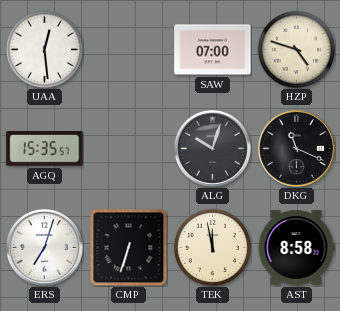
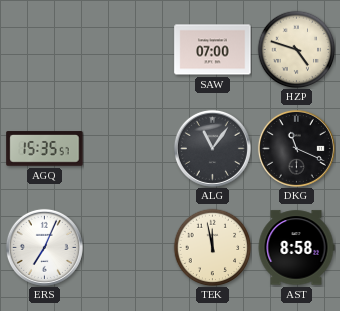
UAA: 12:29 -> none (44, 49)
ALG: 10:03 -> 11:06 (212, 148)
ERS: 7:03 -> 7:04 (44, 247)
CMP: 6:33 -> none (128, 247)
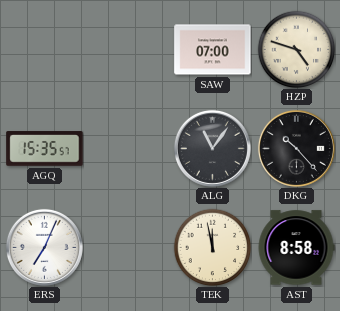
DKG: 11:19 -> 10:23 (296, 148)
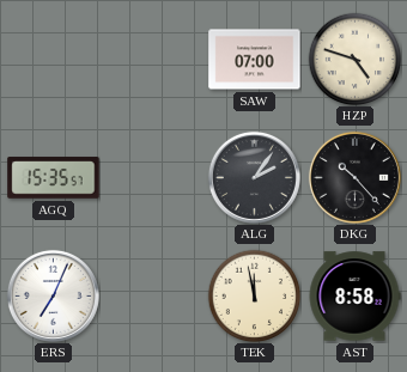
ALG: 11:06 -> 2:06 (254, 177)
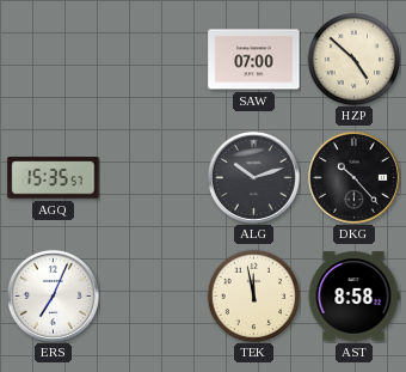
HZP: 4:48 -> 4:52 (353, 59)
ALG: 2:06 -> 10:12 (253, 177)
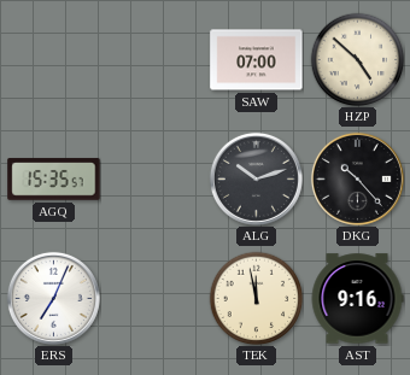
AST: 8:58 -> 9:16 (357, 299)
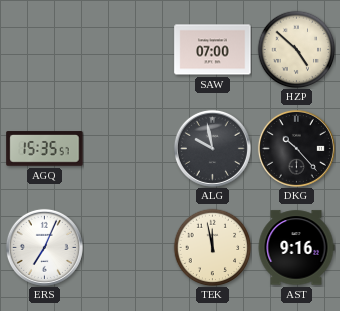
ALG: 10:12 -> 9:58 (212, 148)
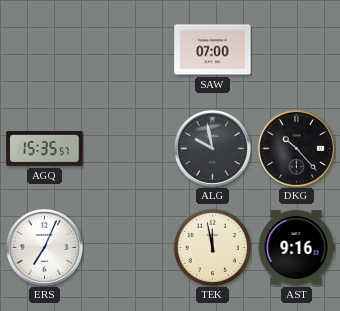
HZP: 4:52 -> none (296, 49)
